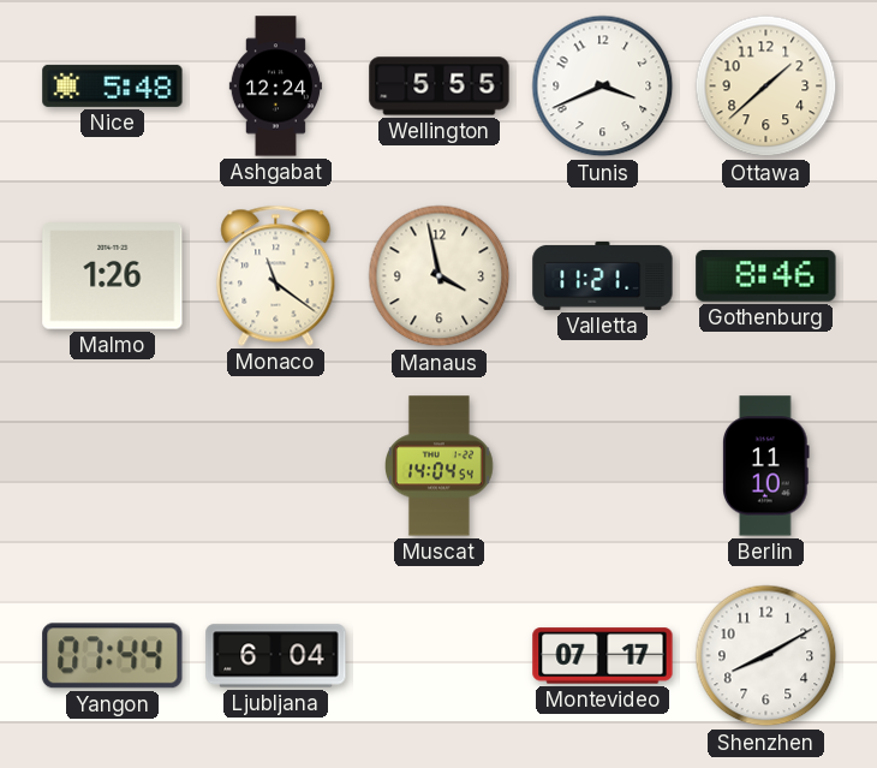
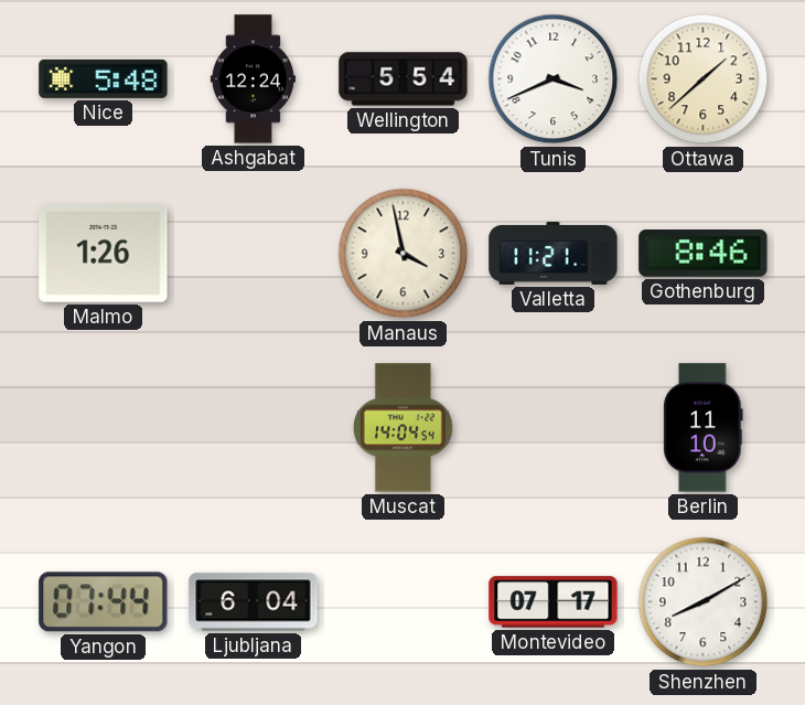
Wellington: 5:55 -> 5:54 (404, 79)
Monaco: 11:21 -> none (276, 275)
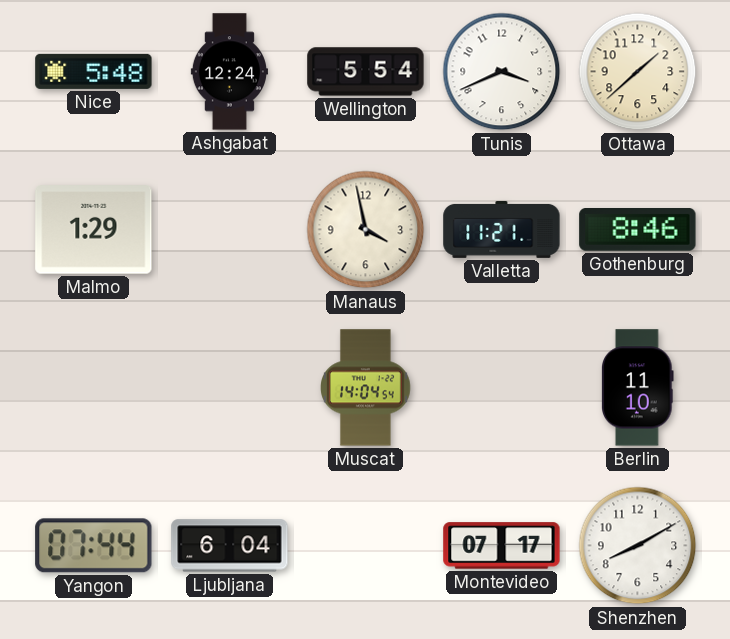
Malmo: 1:26 -> 1:29 (94, 230)
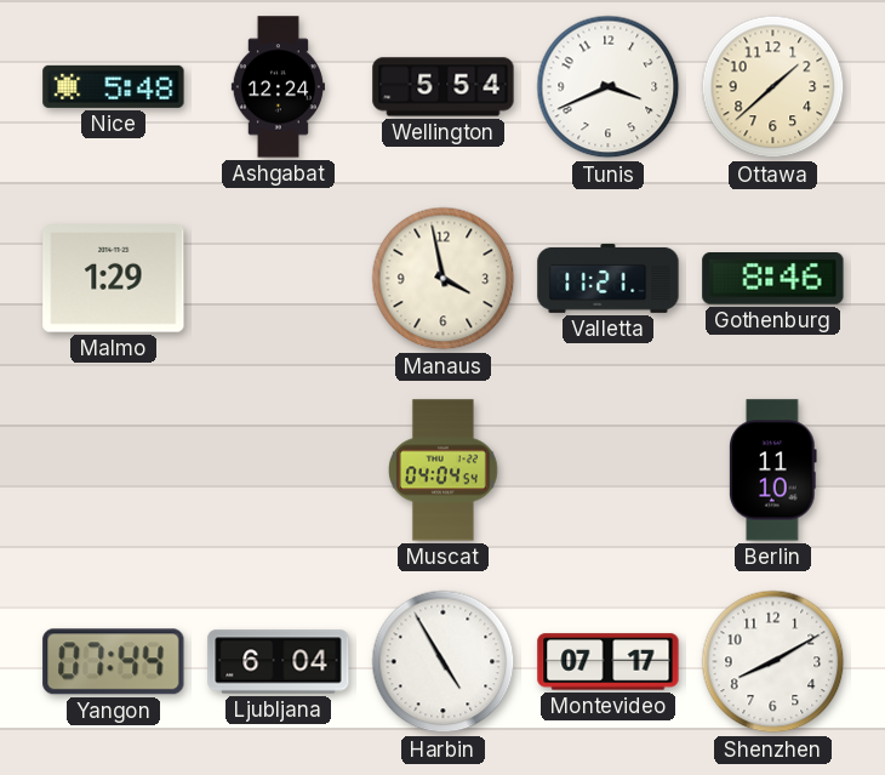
Muscat: 14:04 -> 04:04 (444, 471)
Harbin: none -> 4:55 (444, 662)
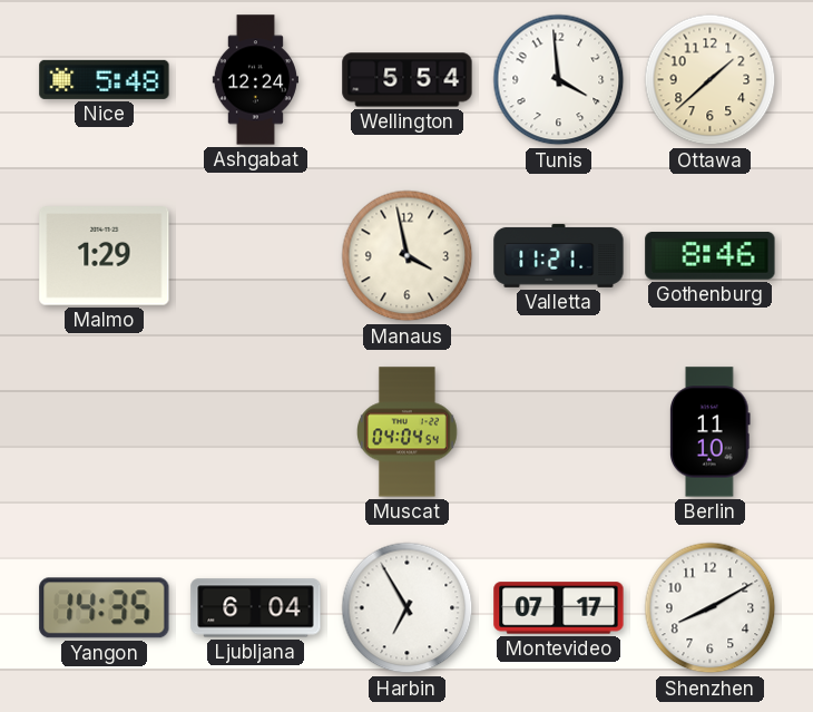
Tunis: 3:41 -> 3:59 (559, 80)
Yangon: 07:44 -> 14:35 (105, 608)
Harbin: 4:55 -> 6:55 (408, 608)
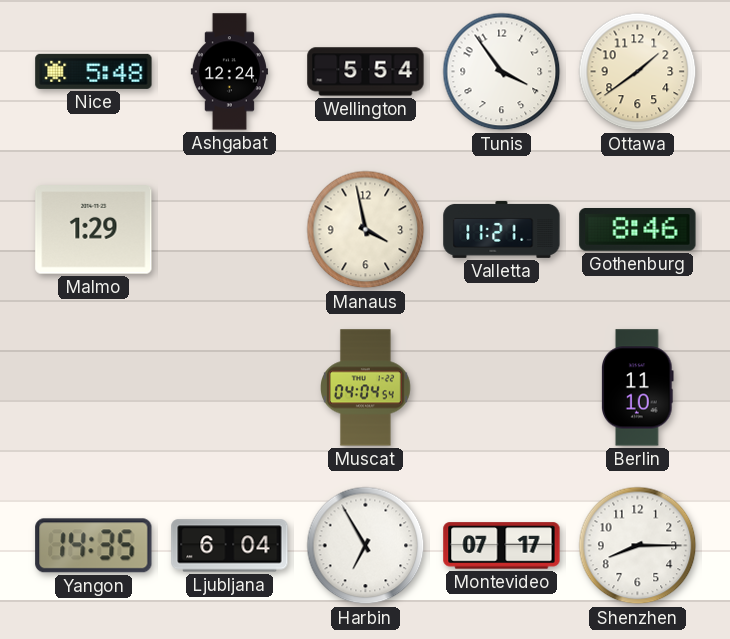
Tunis: 3:59 -> 3:54 (502, 72)
Ottawa: 1:38 -> 1:39 (638, 72)
Shenzhen: 8:10 -> 8:15 (638, 546)
